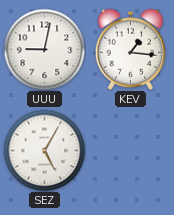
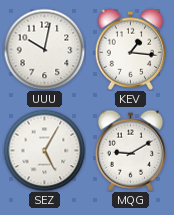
UUU: 9:02 -> 10:02 (44, 49)
MQG: none -> 9:10 (131, 150)
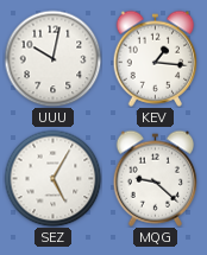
MQG: 9:10 -> 9:22 (156, 178)
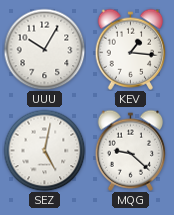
UUU: 10:02 -> 10:05 (44, 49)
SEZ: 5:05 -> 5:02 (44, 150)
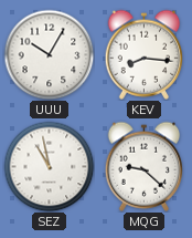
KEV: 1:16 -> 8:16 (145, 54)
SEZ: 5:02 -> 10:58 (49, 166)
